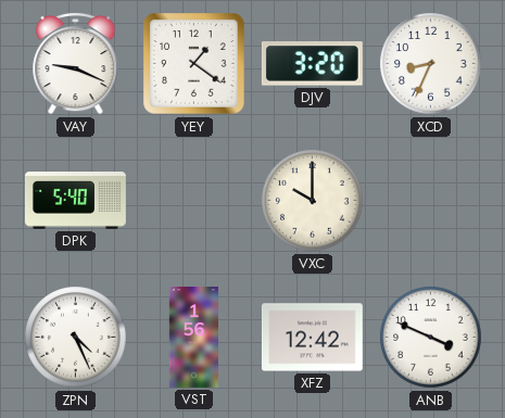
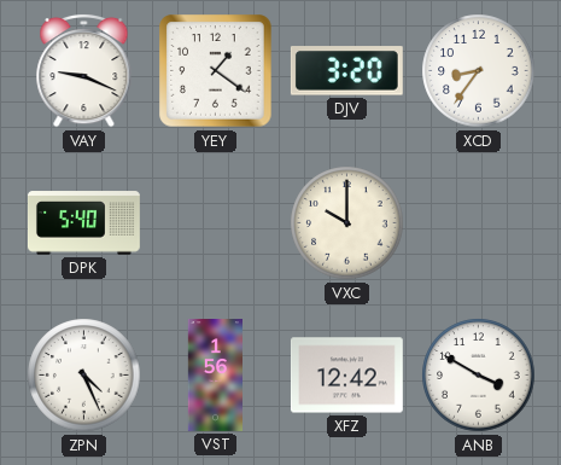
XCD: 8:34 -> 8:36 (479, 71)
ANB: 3:49 -> 3:50 (479, 376)
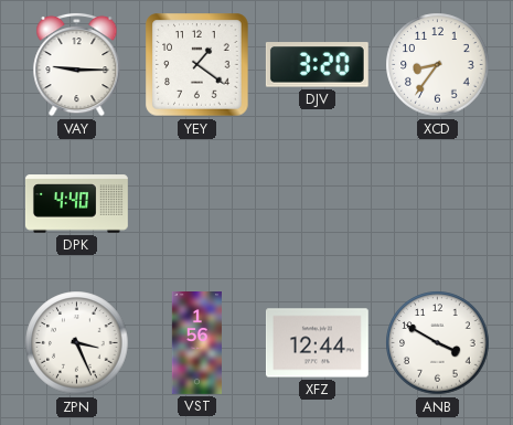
VAY: 9:19 -> 9:15 (77, 64)
DPK: 5:40 -> 4:40 (76, 204)
VXC: 10:00 -> none (347, 223)
ZPN: 4:26 -> 3:26 (77, 343)
XFZ: 12:42 -> 12:44 (317, 343)
